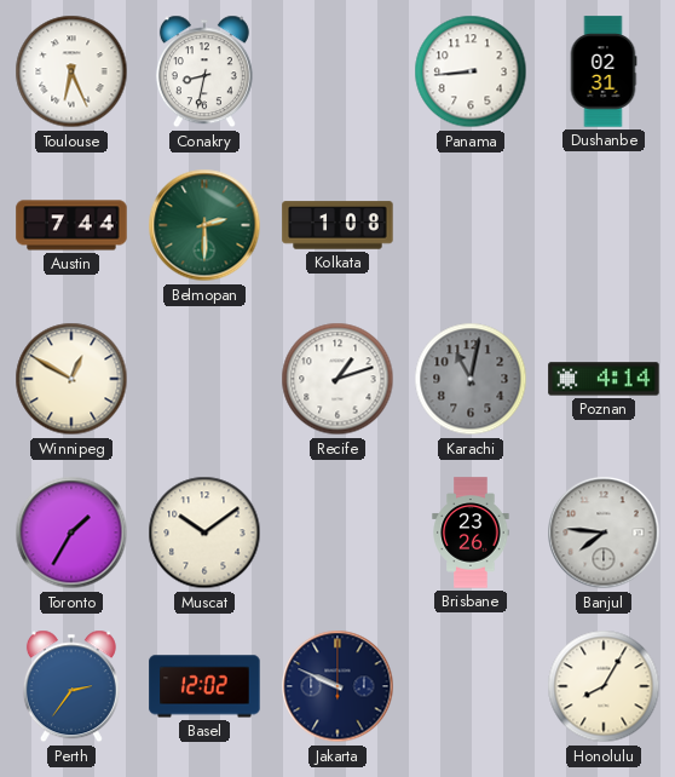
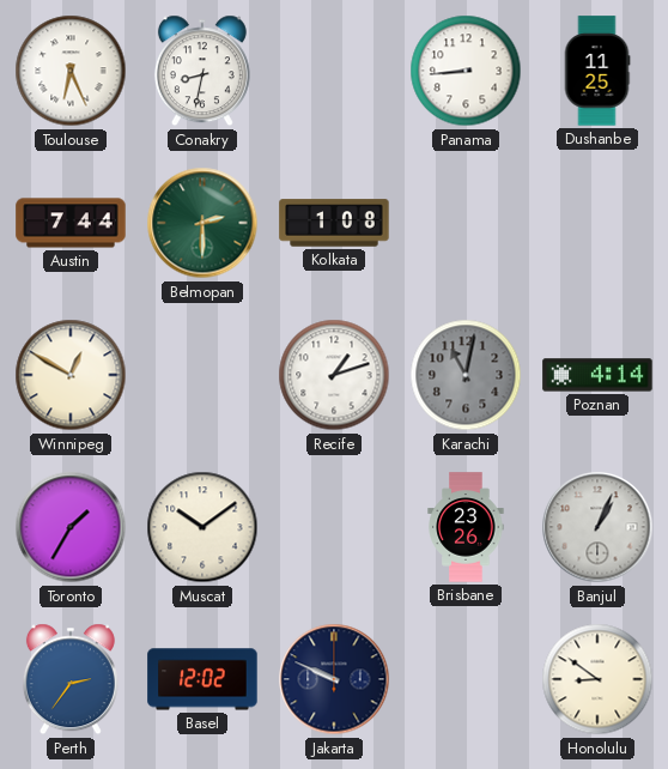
Dushanbe: 02:31 -> 11:25 (597, 71)
Banjul: 7:46 -> 1:04 (597, 527)
Honolulu: 8:05 -> 8:51 (597, 679)
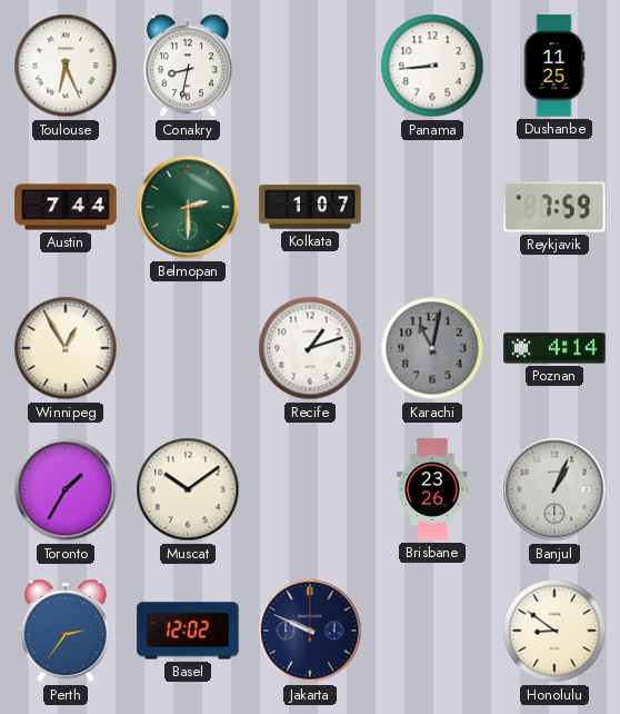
Kolkata: 1:08 -> 1:07 (310, 207)
Reykjavik: none -> 7:59 (554, 207)
Winnipeg: 12:50 -> 12:55 (66, 348)
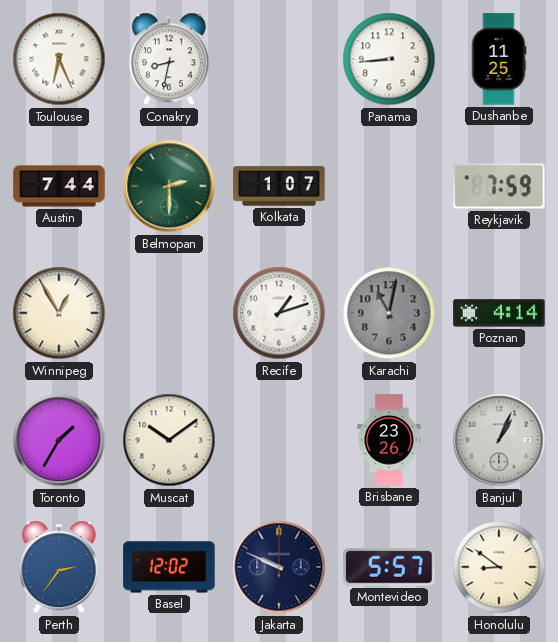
Montevideo: none -> 5:57 (389, 567)
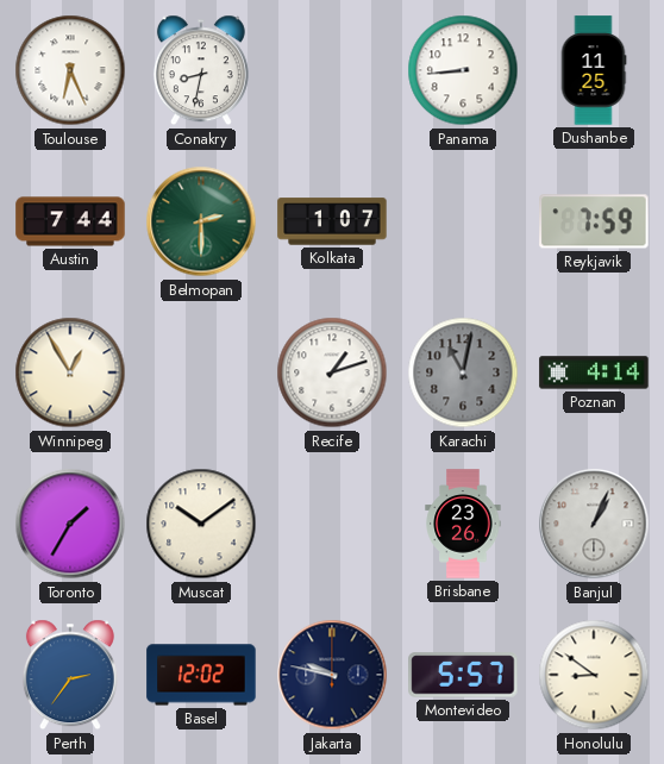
Jakarta: 9:49 -> 9:47 (332, 675)
